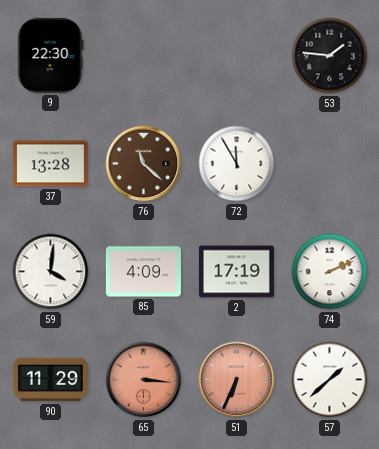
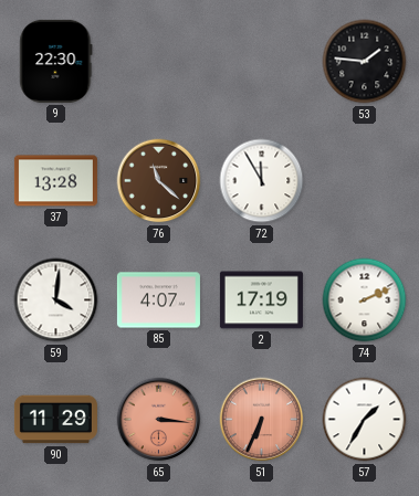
85: 4:09 -> 4:07 (158, 300)
57: 1:38 -> 1:35 (365, 420)
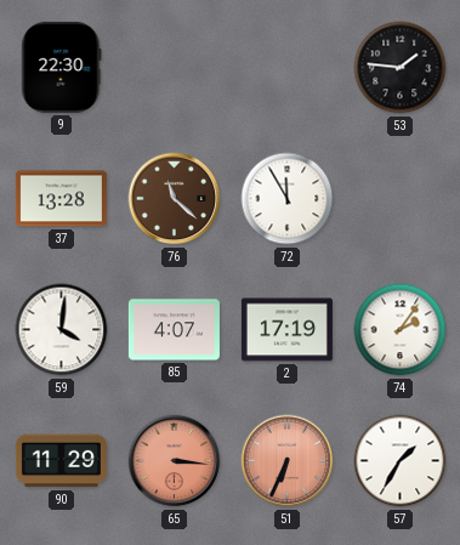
74: 2:11 -> 2:06 (401, 330)
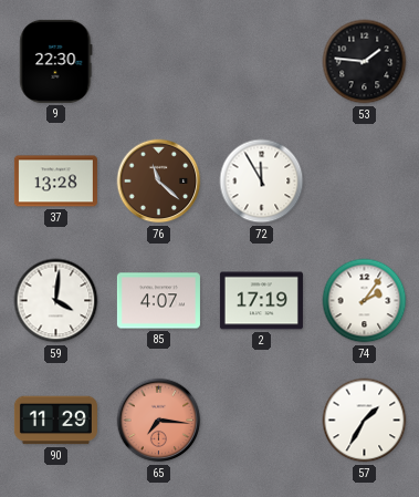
65: 3:16 -> 7:16 (159, 421)
51: 6:34 -> none (288, 461)
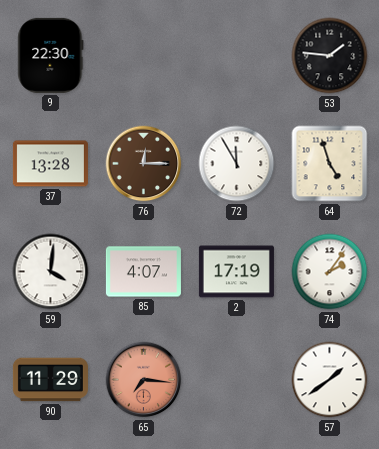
76: 11:22 -> 12:15 (144, 164)
64: none -> 4:57 (330, 164)
57: 1:35 -> 1:39 (330, 380)
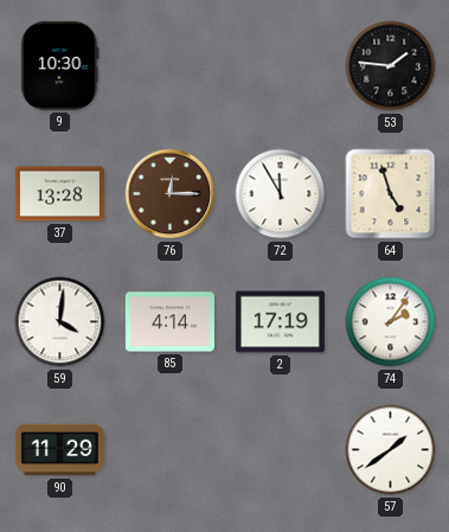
9: 22:30 -> 10:30 (60, 65)
85: 4:07 -> 4:14 (169, 322)
65: 7:16 -> none (144, 380)
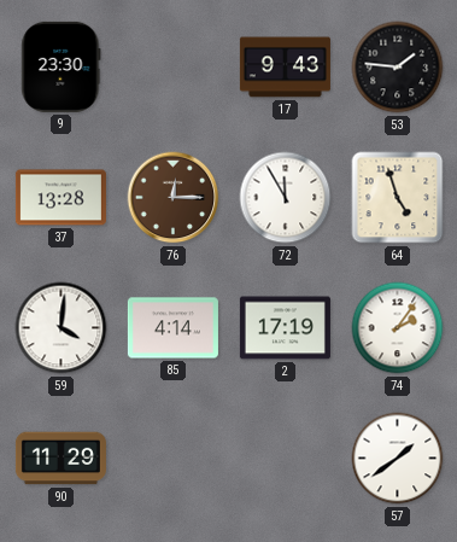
9: 10:30 -> 23:30 (61, 66)
17: none -> 9:43 (285, 68)
